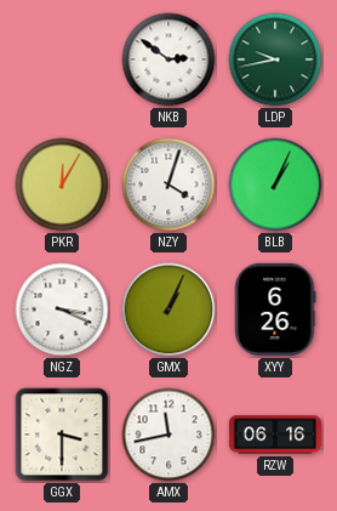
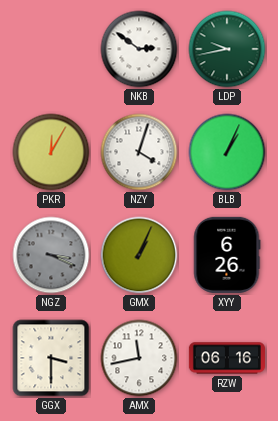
NGZ dial: white -> grey (51, 255)
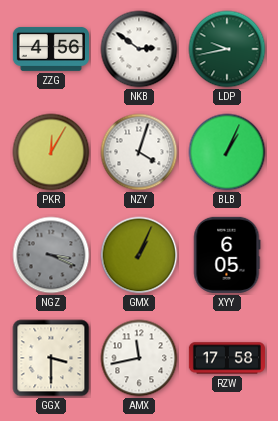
ZZG: none -> 4:56 (51, 49)
XYY: 6:26 -> 6:05 (227, 255)
RZW: 06:16 -> 17:58 (226, 358)
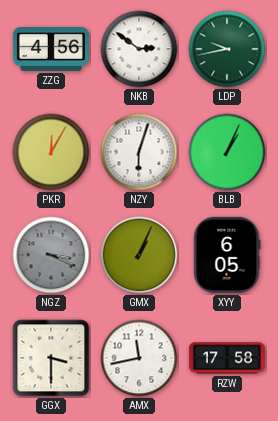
NZY: 4:03 -> 6:03 (139, 152)
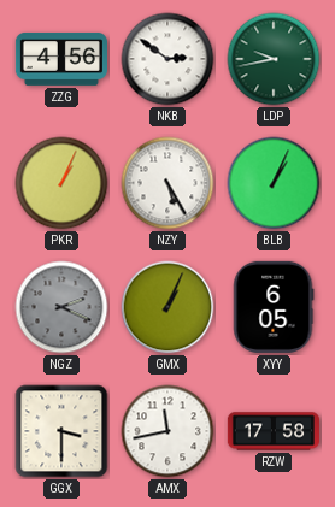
PKR: 12:05 -> 1:04 (61, 183)
NZY: 6:03 -> 5:25 (167, 183)
NGZ: 3:19 -> 2:19 (61, 307)
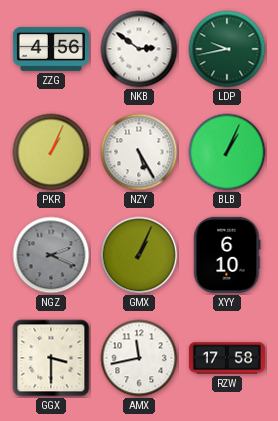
XYY: 6:05 -> 6:10 (227, 255)
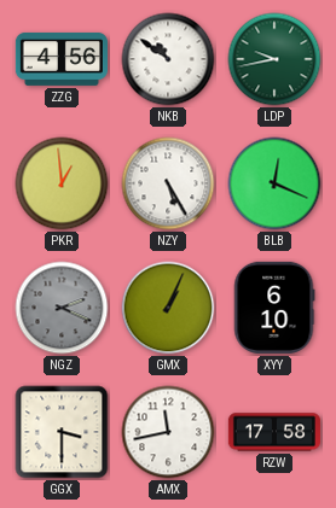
NKB: 2:51 -> 10:51 (168, 59)
PKR: 1:04 -> 12:59 (62, 183)
BLB: 1:04 -> 12:19 (274, 183)
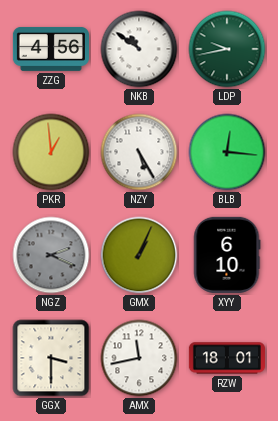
BLB: 12:19 -> 12:16 (227, 152)
RZW: 17:58 -> 18:01 (226, 358)
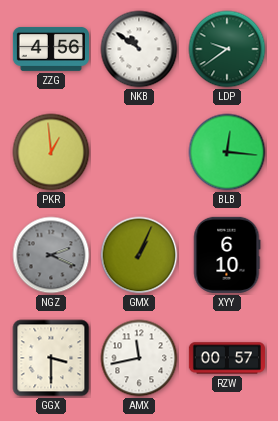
LDP: 9:43 -> 9:39 (227, 49)
NZY: 5:25 -> none (139, 152)
RZW: 18:01 -> 00:57 (226, 358)
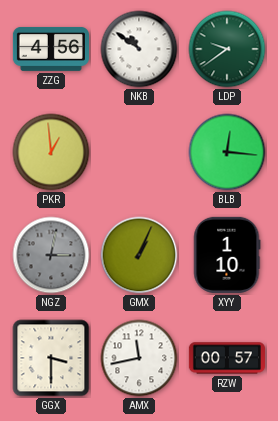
NGZ: 2:19 -> 3:02 (51, 255)
XYY: 6:10 -> 1:10 (227, 255)
